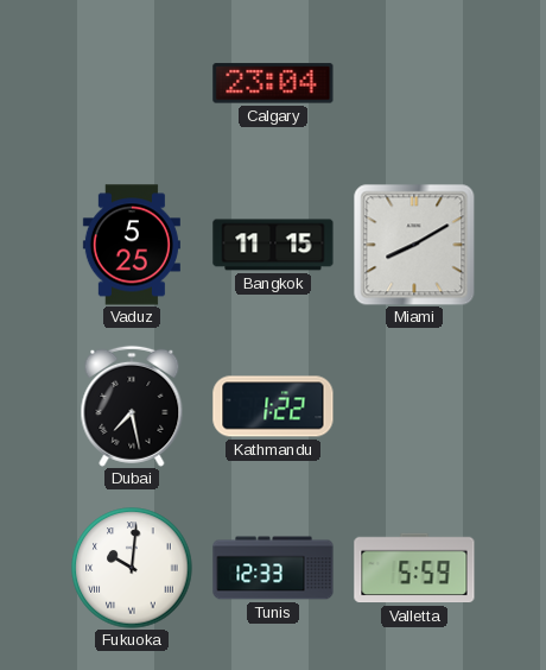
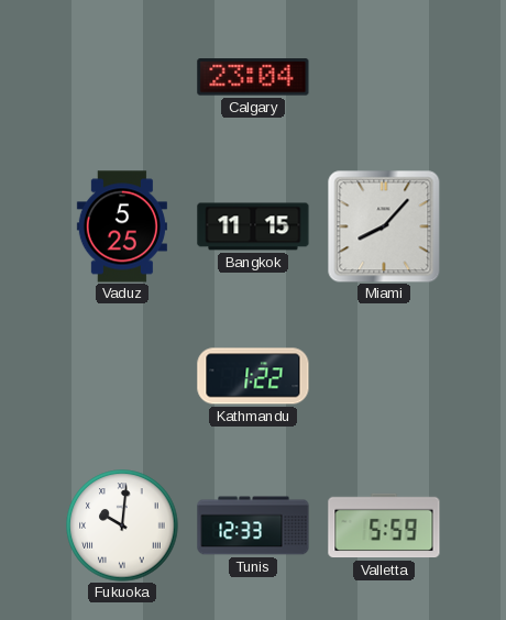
Miami: 8:10 -> 8:07 (384, 226)
Dubai: 7:28 -> none (132, 406)
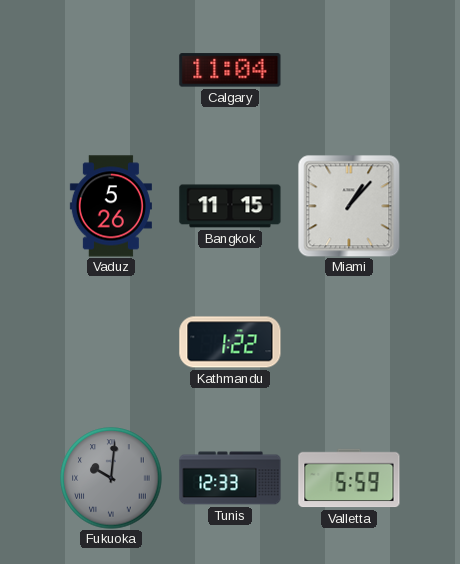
Calgary: 23:04 -> 11:04 (230, 70)
Vaduz: 5:25 -> 5:26 (111, 206)
Miami: 8:07 -> 1:07 (349, 206)
Fukuoka dial: white -> grey (111, 478)
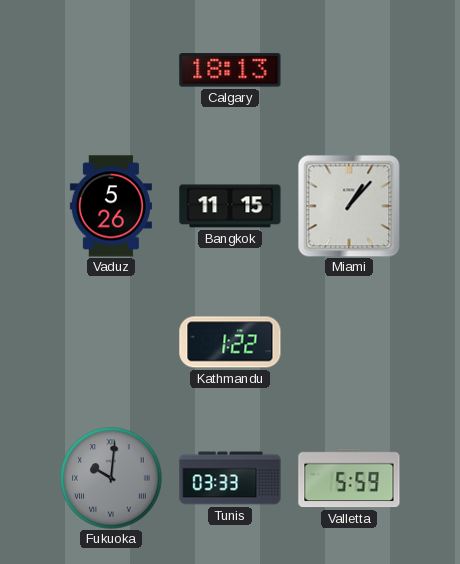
Calgary: 11:04 -> 18:13 (230, 70)
Tunis: 12:33 -> 03:33 (230, 478)
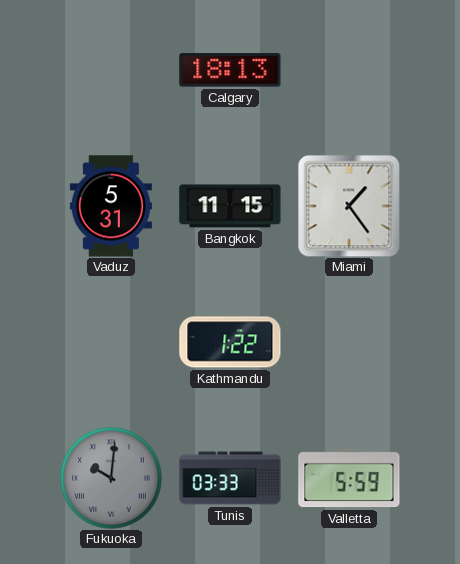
Vaduz: 5:26 -> 5:31 (111, 206)
Miami: 1:07 -> 1:24 (349, 206)
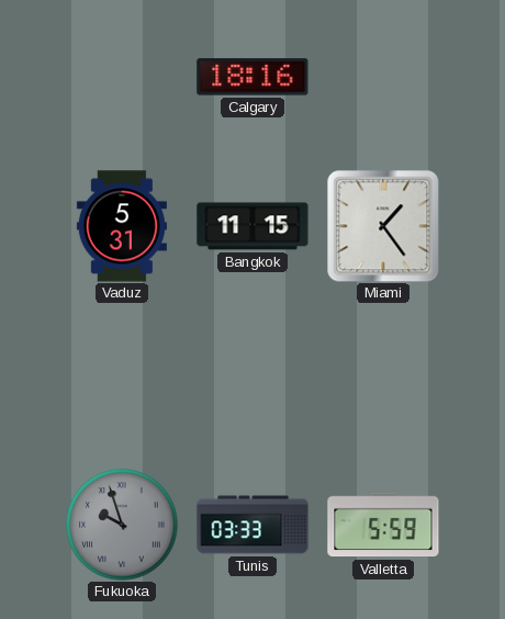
Calgary: 18:13 -> 18:16 (252, 77)
Kathmandu: 1:22 -> none (230, 342)
Fukuoka: 10:01 -> 9:57 (122, 525)
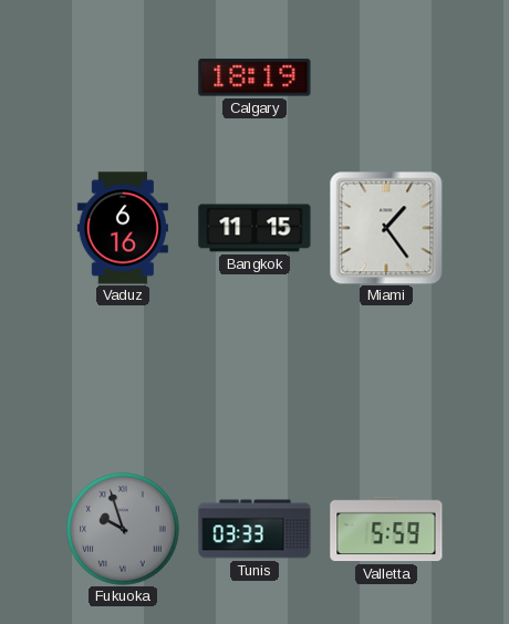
Calgary: 18:16 -> 18:19 (254, 77)
Vaduz: 5:31 -> 6:16 (123, 228)
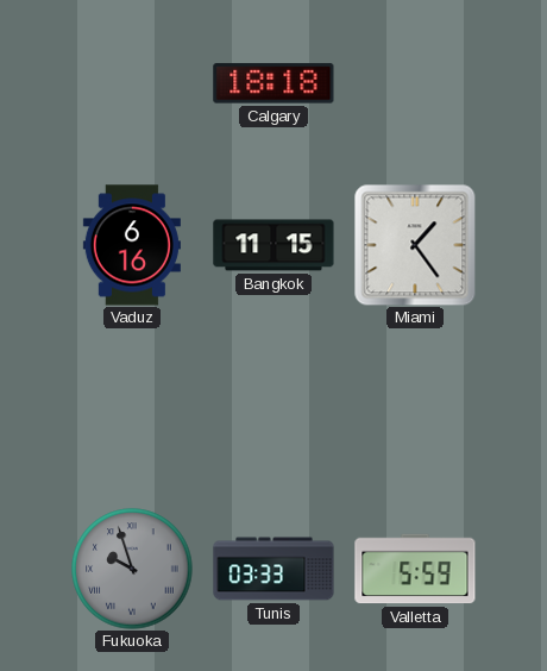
Calgary: 18:19 -> 18:18 (273, 83)
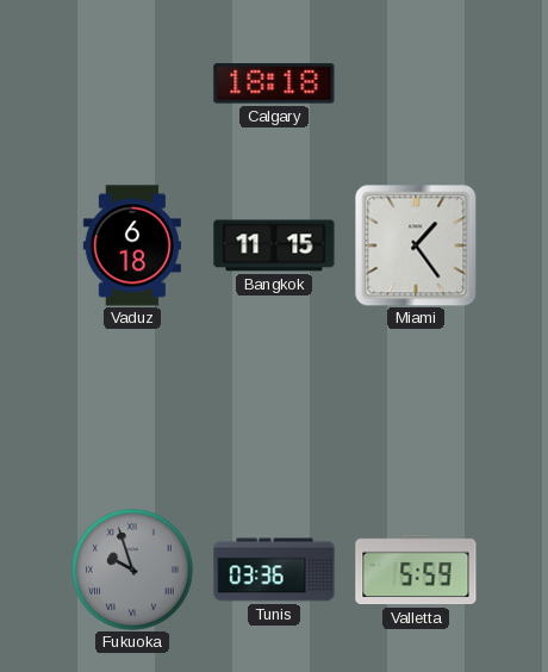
Vaduz: 6:16 -> 6:18 (132, 245)
Tunis: 03:33 -> 03:36 (274, 570)
